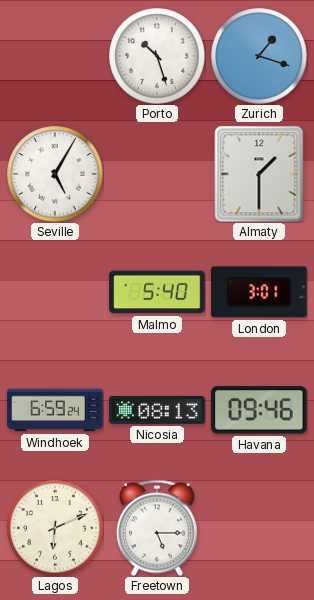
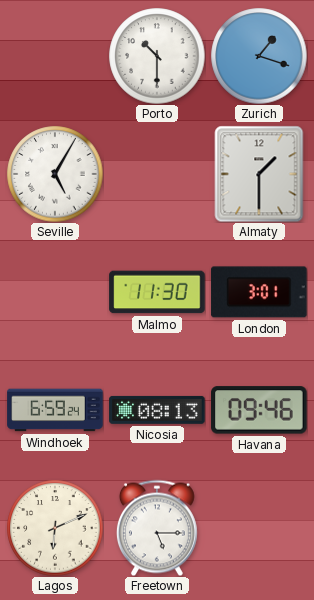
Porto: 10:27 -> 10:30 (157, 56)
Malmo: 5:40 -> 11:30 (157, 292)
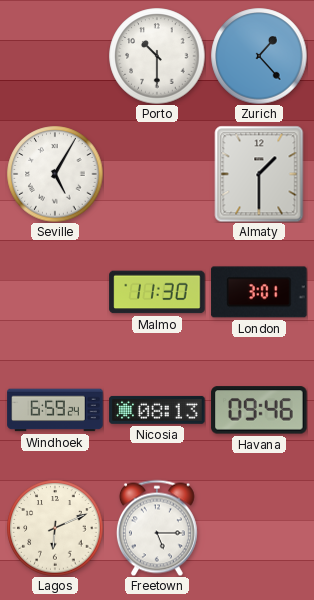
Zurich: 1:18 -> 1:23 (259, 56)
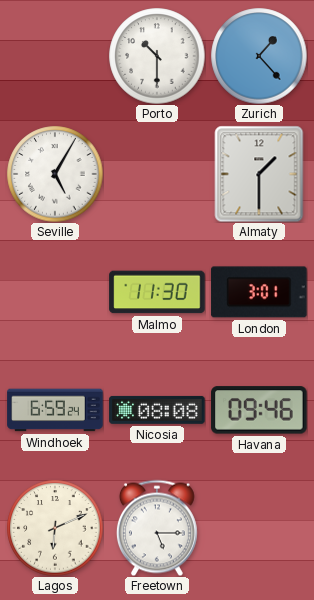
Nicosia: 08:13 -> 08:08 (157, 410)
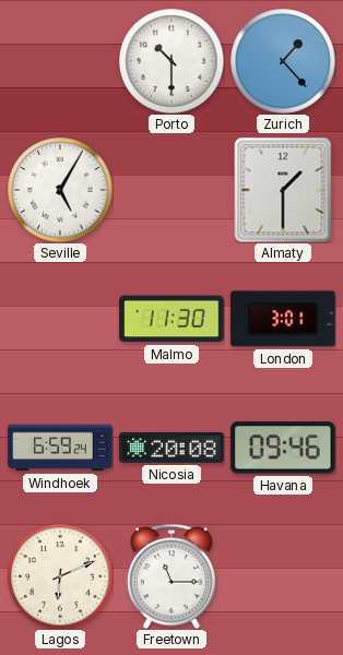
Nicosia: 08:08 -> 20:08 (171, 448)
Freetown: 5:15 -> 11:15 (171, 576)
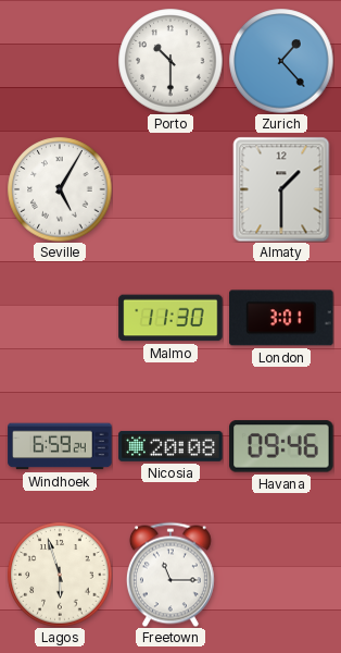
Lagos: 6:11 -> 5:57 (60, 575)
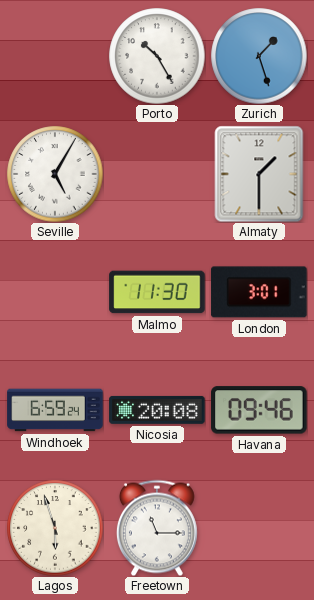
Porto: 10:30 -> 10:25 (157, 56)
Zurich: 1:23 -> 1:27 (259, 56)
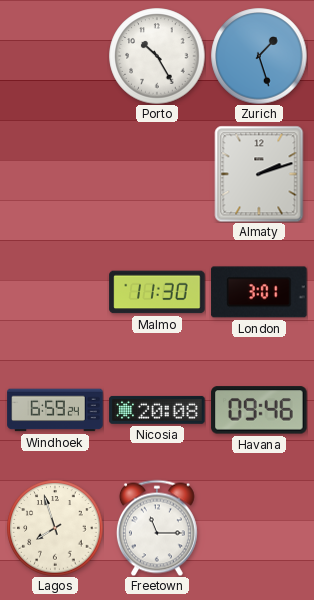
Seville: 5:05 -> none (55, 174)
Almaty: 1:30 -> 2:12 (259, 174)
Lagos: 5:57 -> 7:57 (55, 528)
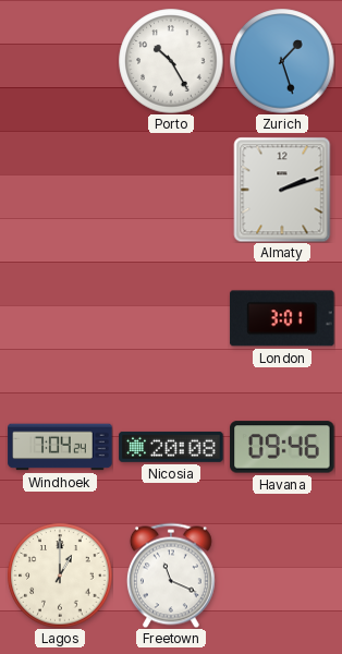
Malmo: 11:30 -> none (157, 292)
Windhoek: 6:59 -> 7:04 (60, 447)
Lagos: 7:57 -> 1:00 (60, 576)
Freetown: 11:15 -> 11:19 (171, 576)
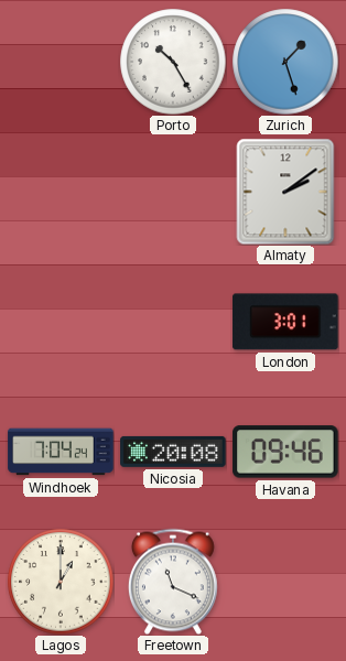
Almaty: 2:12 -> 2:09 (285, 192)
